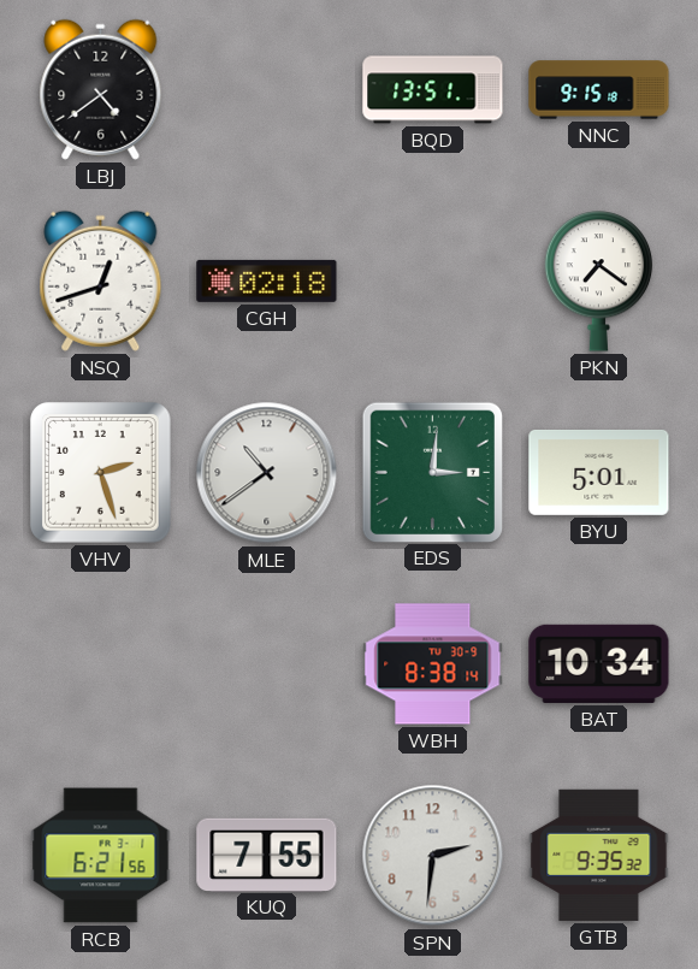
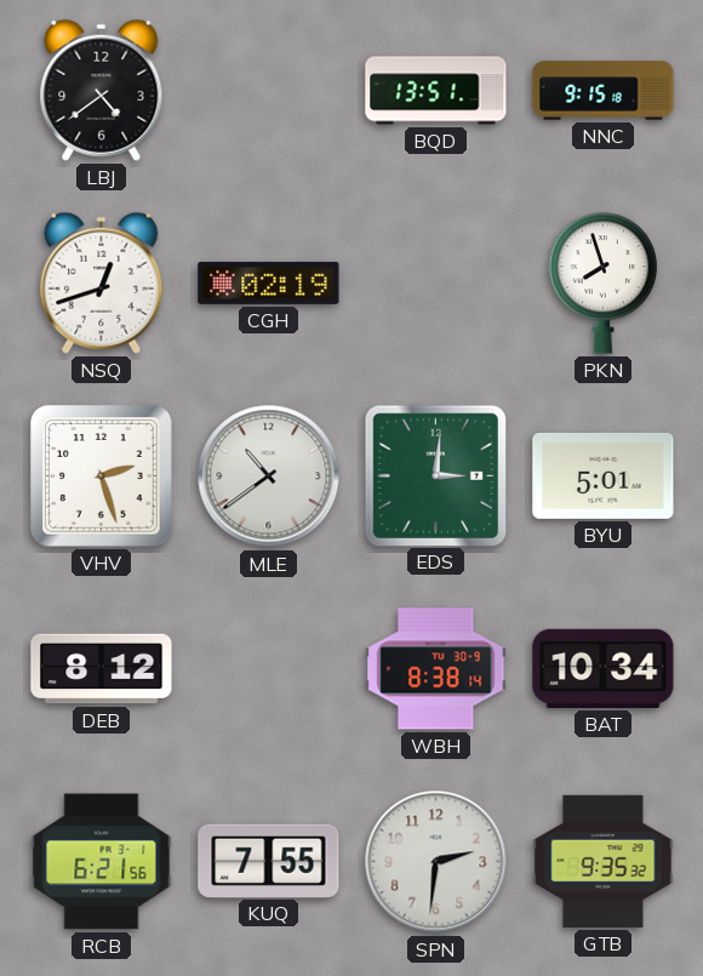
CGH: 02:18 -> 02:19 (269, 282)
PKN: 7:21 -> 7:57 (604, 284)
DEB: none -> 8:12 (102, 669)
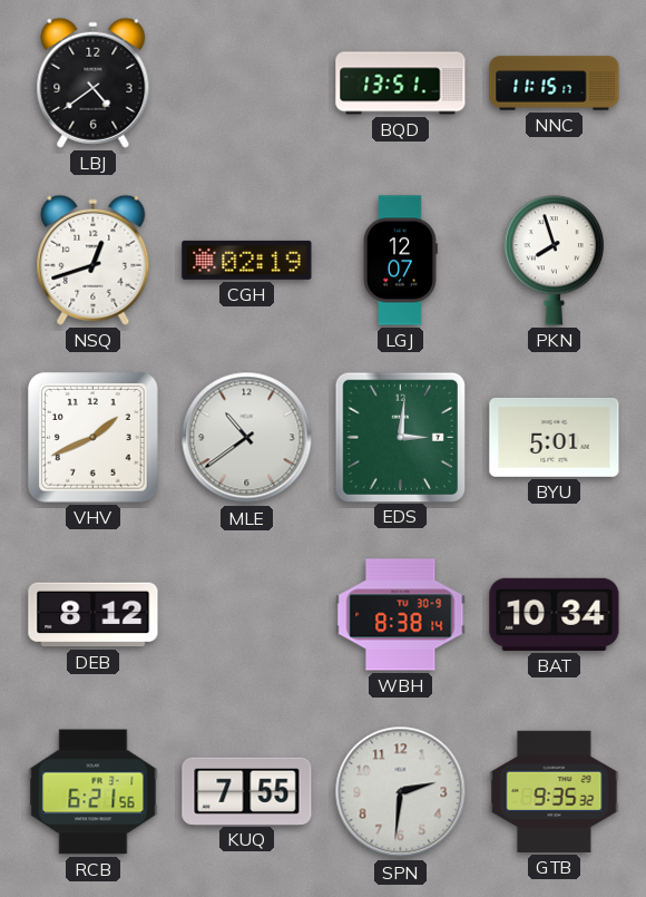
NNC: 9:15 -> 11:15 (555, 84)
LGJ: none -> 12:07 (400, 261)
VHV: 2:27 -> 1:41 (94, 438)
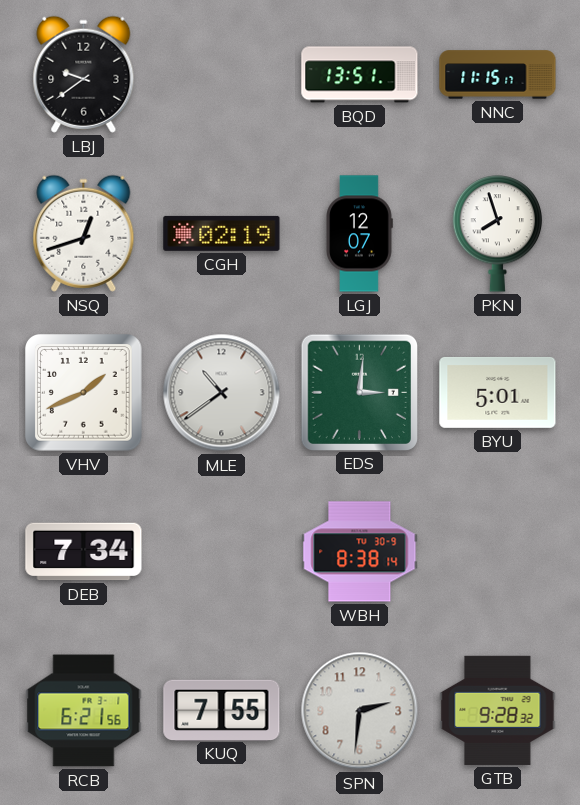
LBJ: 4:39 -> 9:39 (84, 74)
DEB: 8:12 -> 7:34 (84, 552)
BAT: 10:34 -> none (555, 614)
GTB: 9:35 -> 9:28 (498, 710)
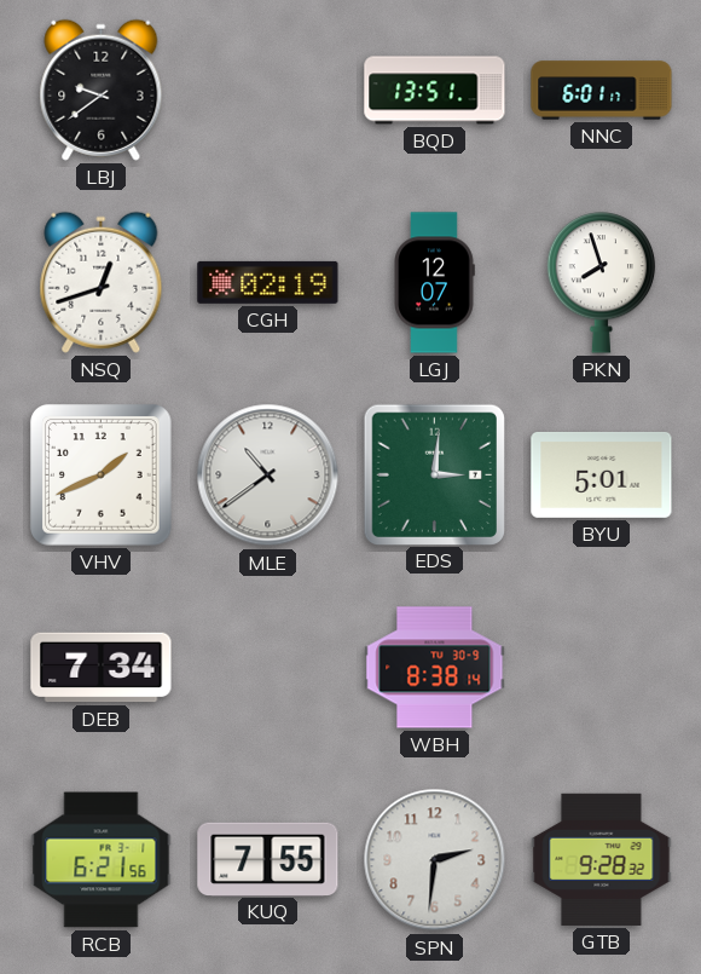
NNC: 11:15 -> 6:01 (602, 91)
